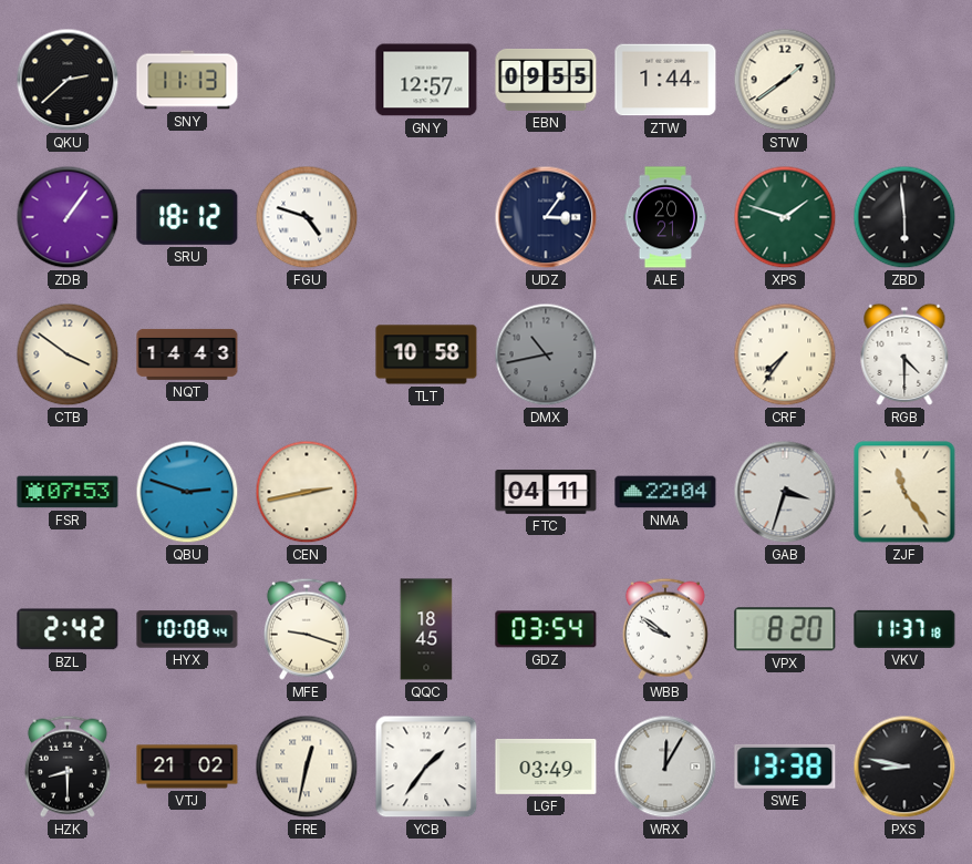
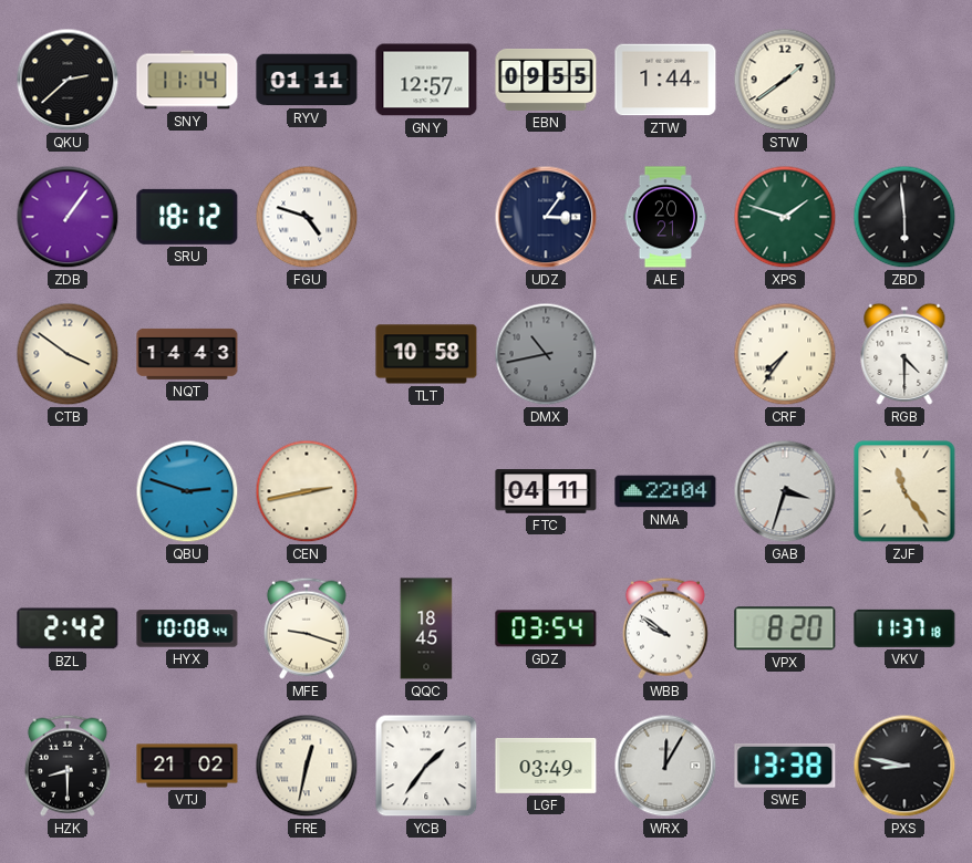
SNY: 11:13 -> 11:14 (187, 80)
RYV: none -> 01:11 (307, 80)
FSR: 07:53 -> none (68, 492)
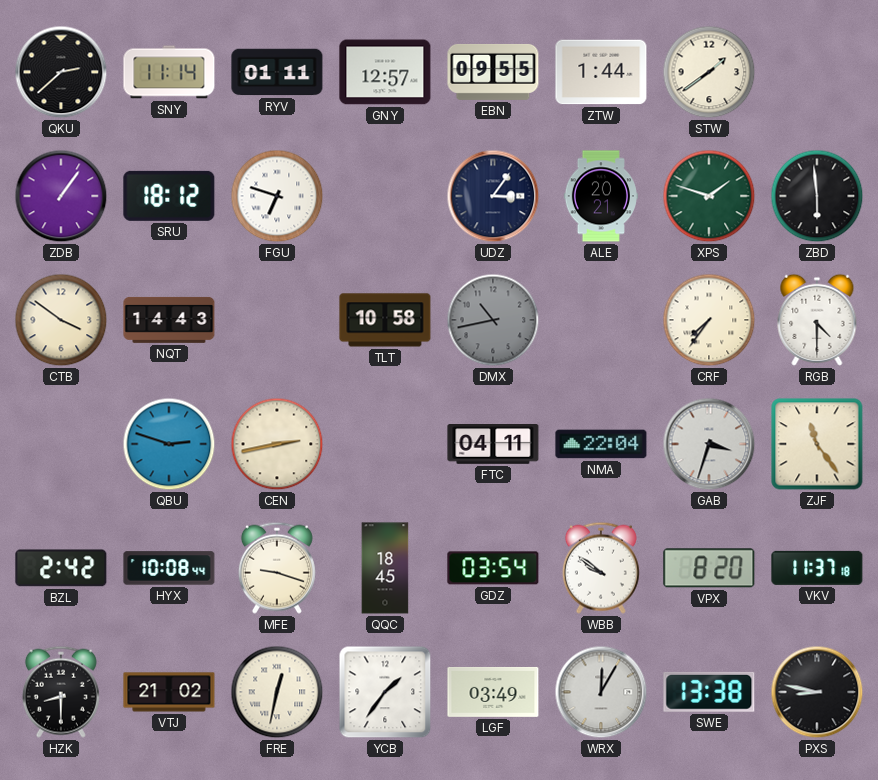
FGU: 4:48 -> 6:48 (277, 196)
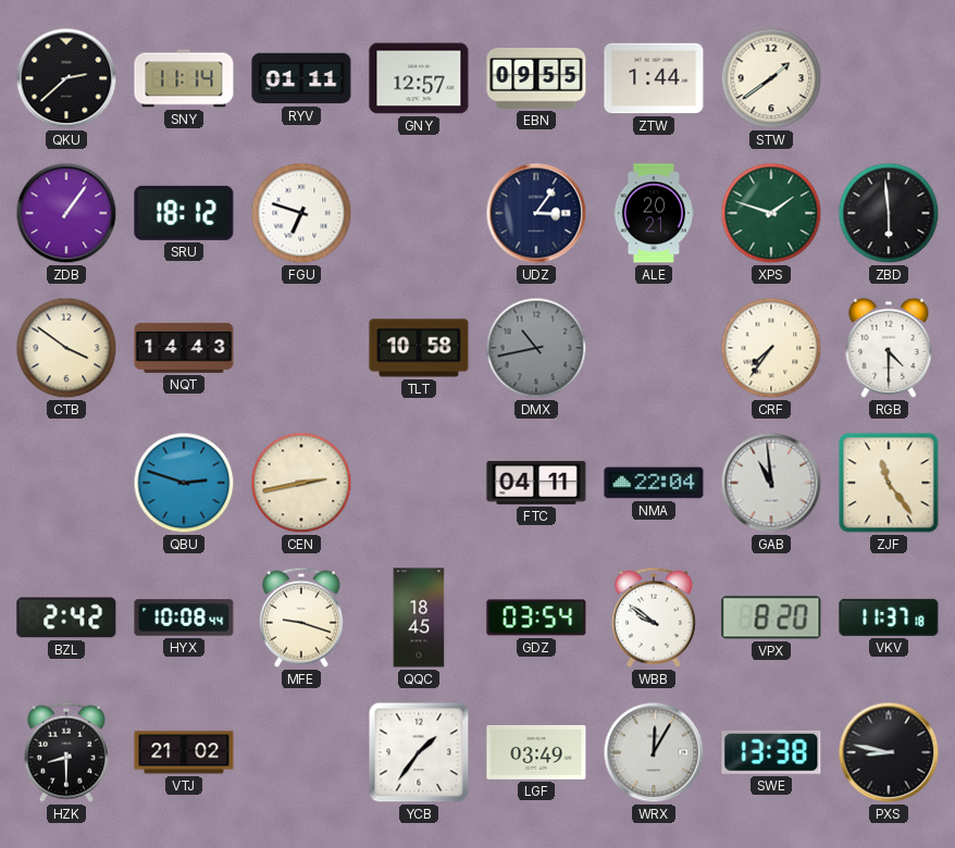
GAB: 3:33 -> 10:59 (771, 483)
FRE: 12:32 -> none (277, 692)
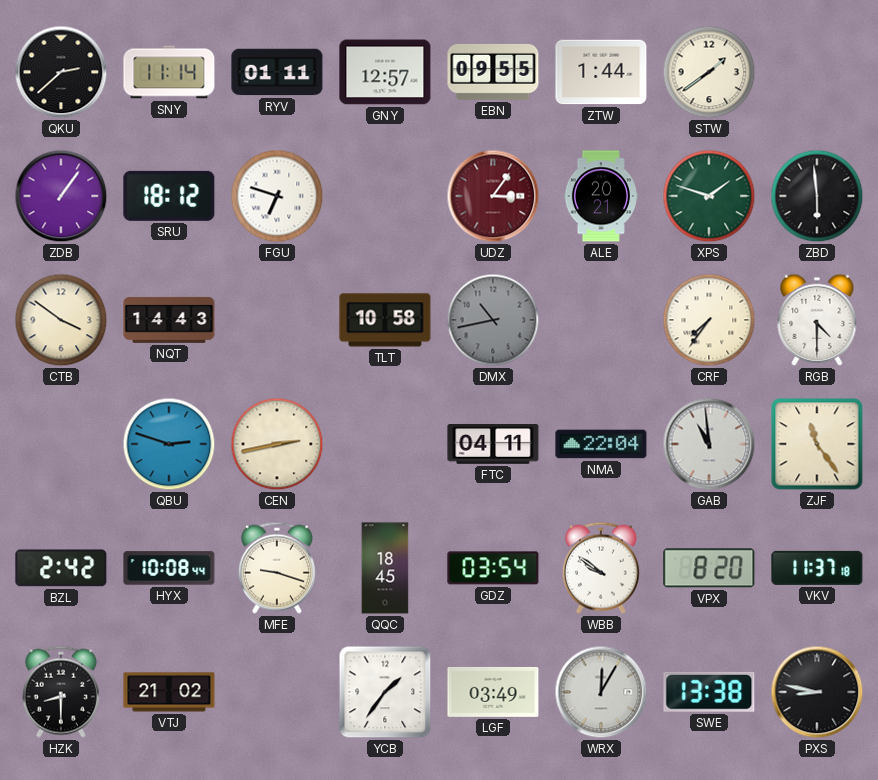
UDZ dial: navy -> burgundy (493, 196)
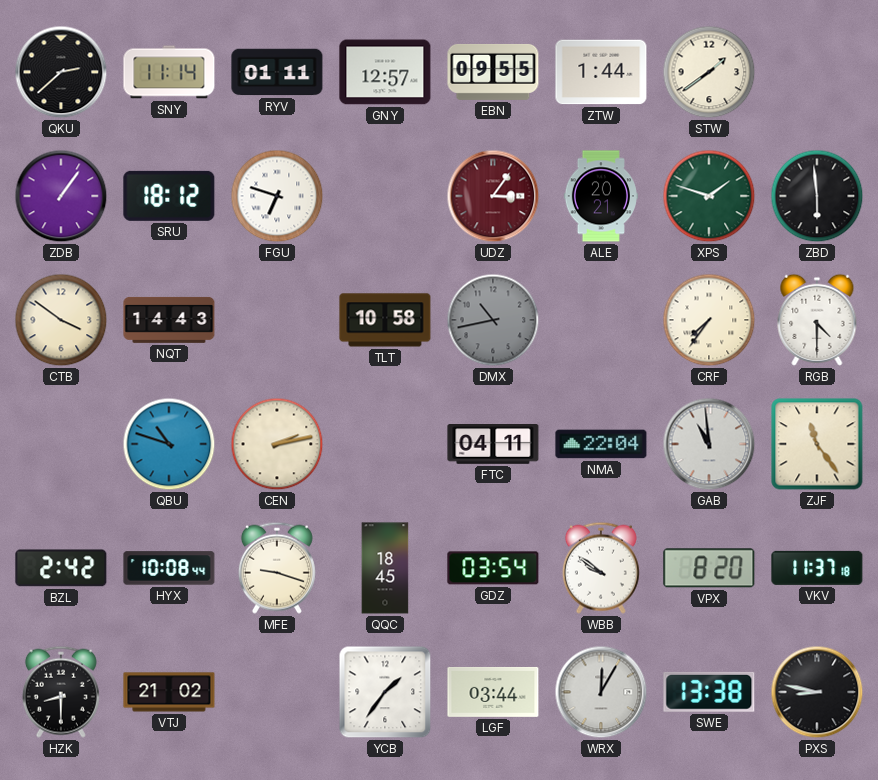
QBU: 2:48 -> 10:48 (169, 444)
CEN: 2:43 -> 2:13 (277, 444)
LGF: 03:49 -> 03:44 (493, 692)
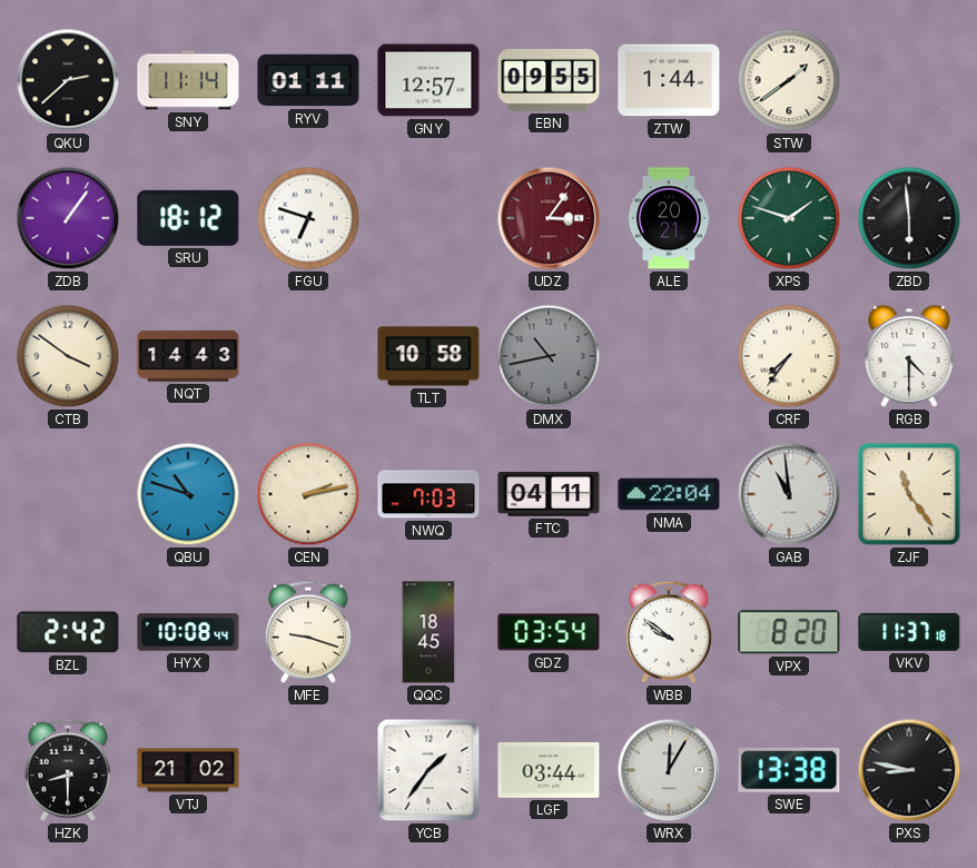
NWQ: none -> 7:03 (428, 494)
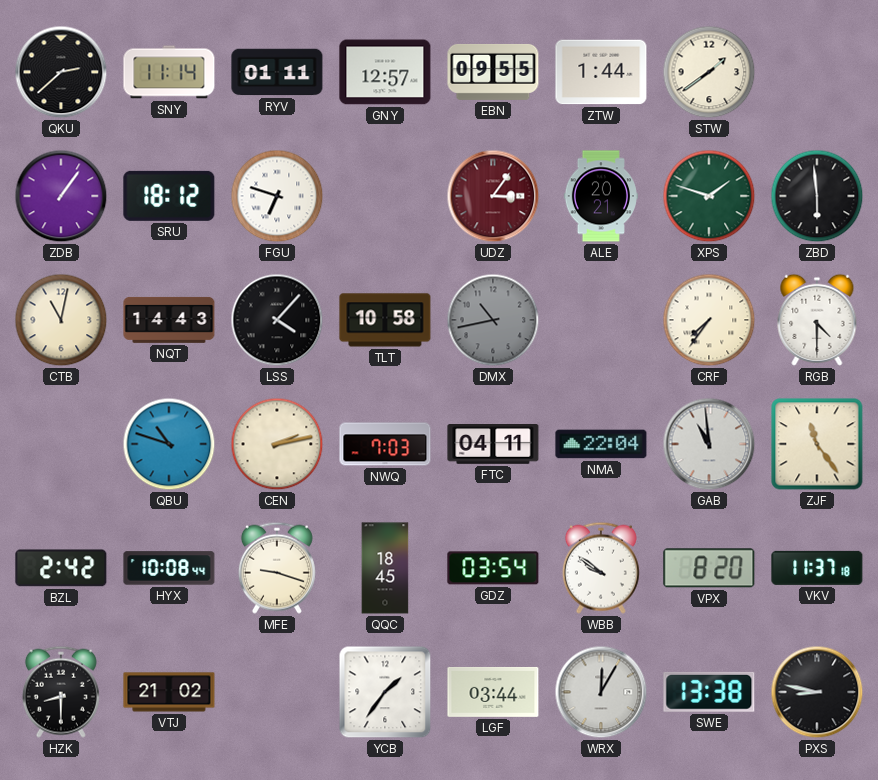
CTB: 3:51 -> 11:02 (61, 320)
LSS: none -> 4:07 (277, 320)
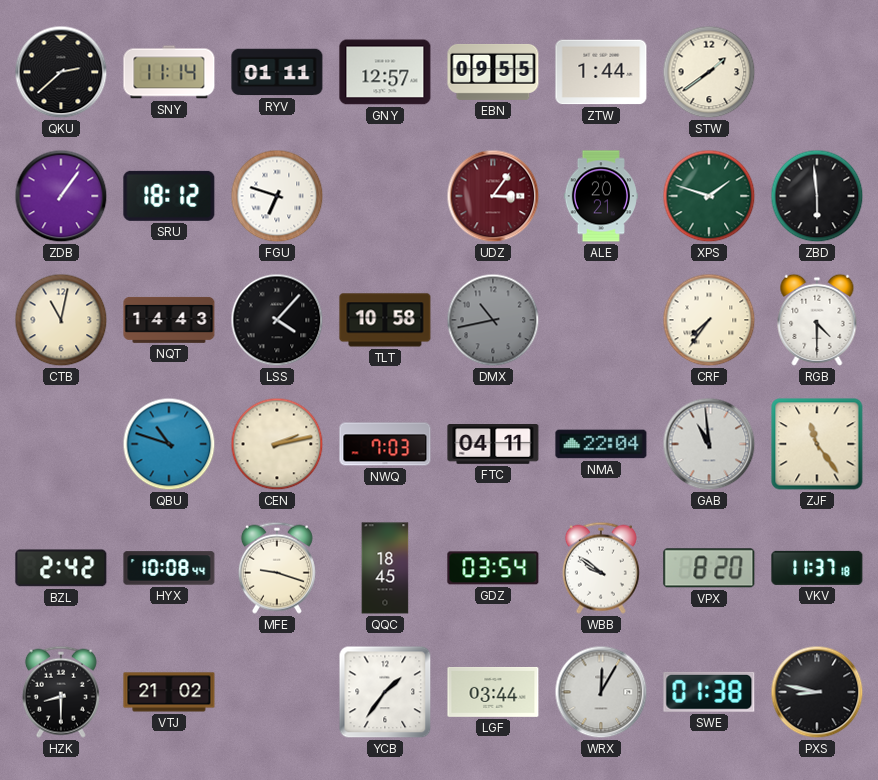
SWE: 13:38 -> 01:38 (709, 692)
